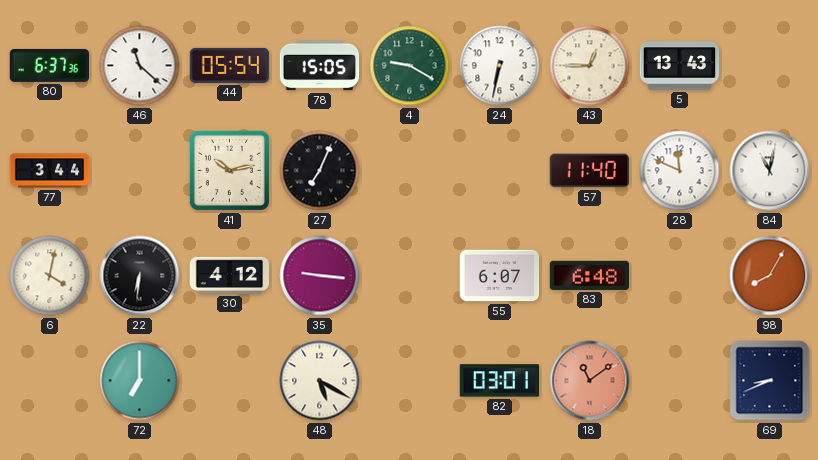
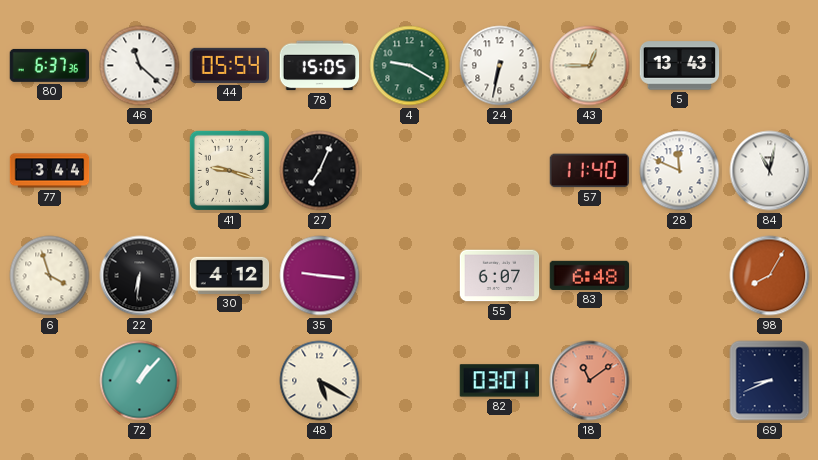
41: 10:13 -> 9:18 (229, 170)
6: 4:02 -> 3:57 (50, 276)
72: 7:00 -> 1:07 (140, 381)
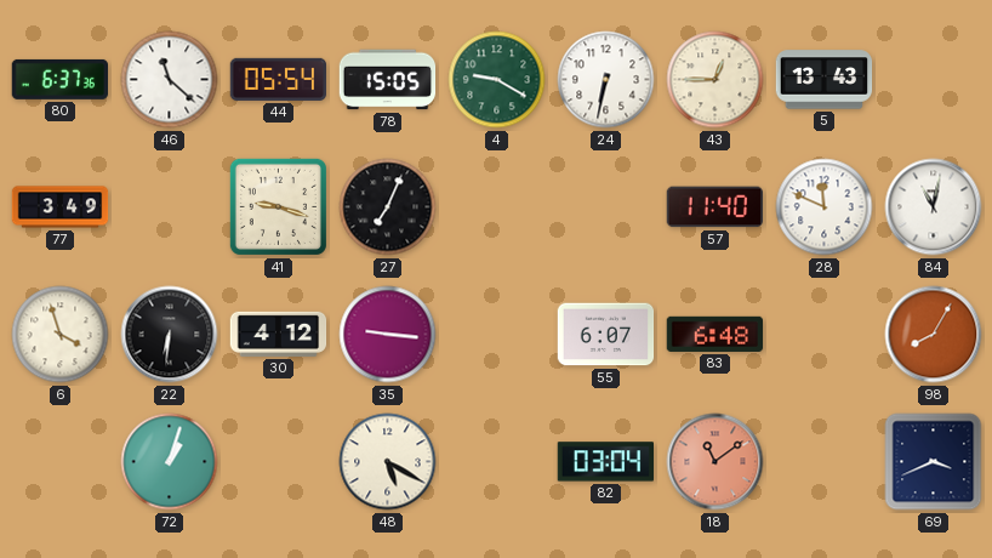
77: 3:44 -> 3:49 (61, 207)
72: 1:07 -> 1:03 (170, 462)
82: 03:01 -> 03:04 (605, 462)
69: 8:41 -> 3:41 (934, 462)
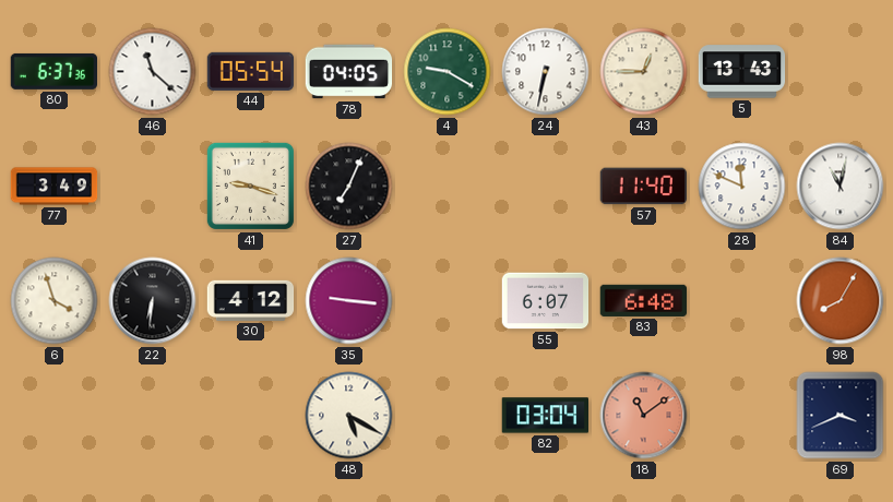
78: 15:05 -> 04:05 (349, 72)
72: 1:03 -> none (170, 462)
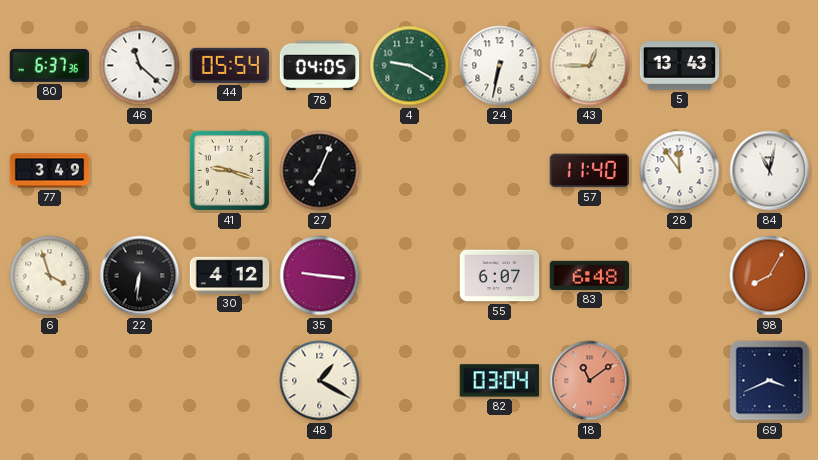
28: 11:49 -> 11:54 (680, 171)
48: 5:20 -> 1:20 (320, 381)
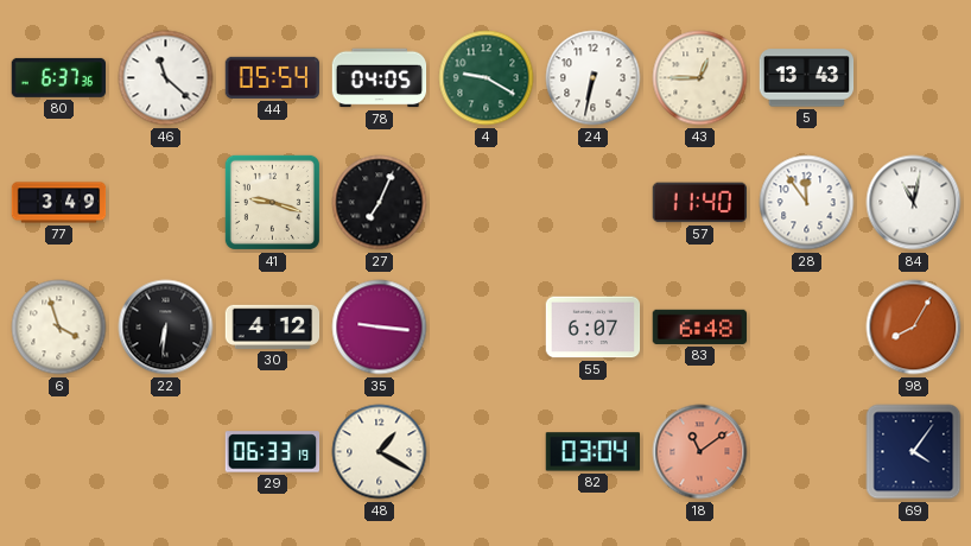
29: none -> 06:33 (273, 452)
69: 3:41 -> 4:06 (914, 452)
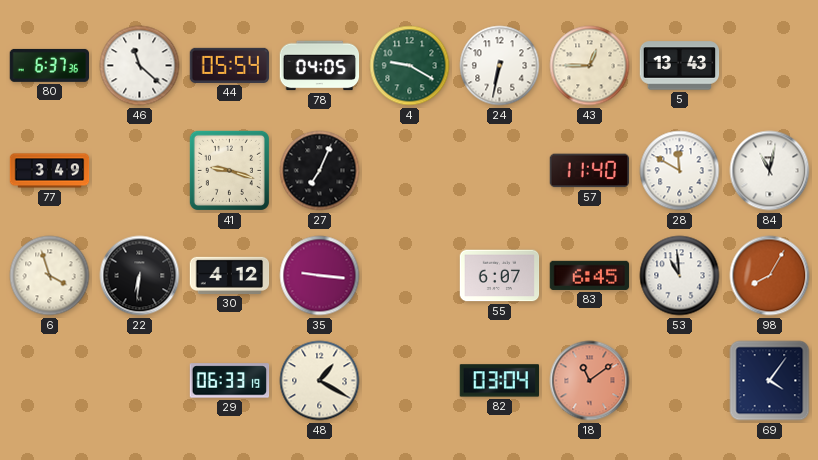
28: 11:54 -> 11:50 (680, 171)
83: 6:48 -> 6:45 (590, 275)
53: none -> 10:59 (680, 276)
